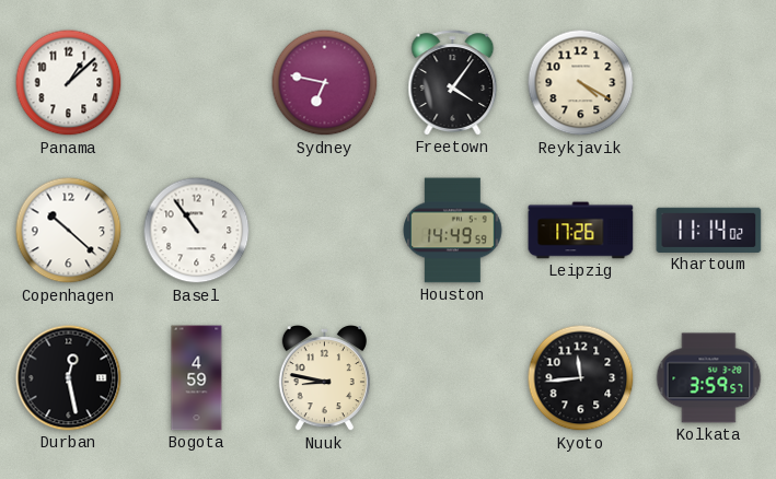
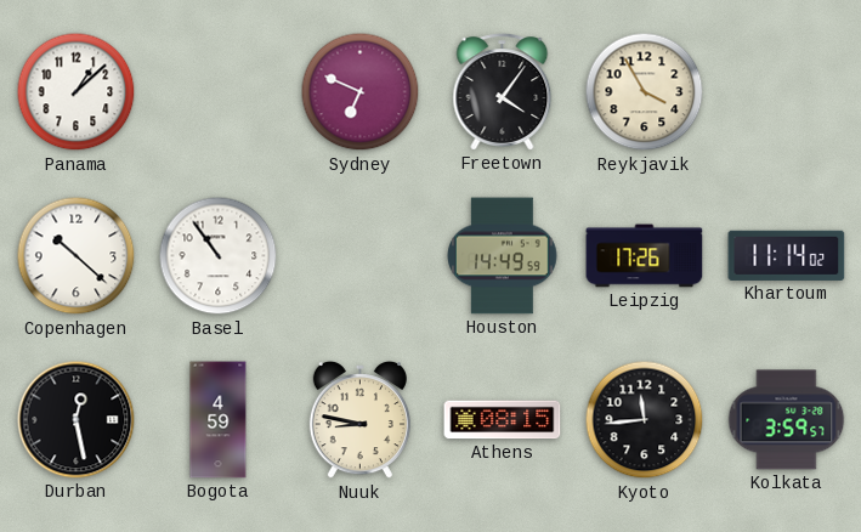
Sydney: 6:47 -> 6:49 (361, 92)
Reykjavik: 4:20 -> 3:55 (645, 92)
Athens: none -> 08:15 (503, 420)
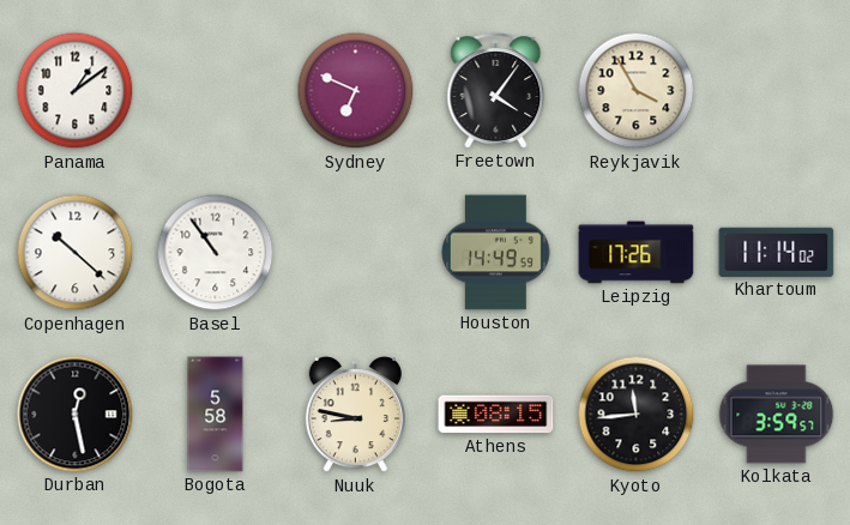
Panama: 1:08 -> 1:09 (76, 91)
Bogota: 4:59 -> 5:58 (216, 415)
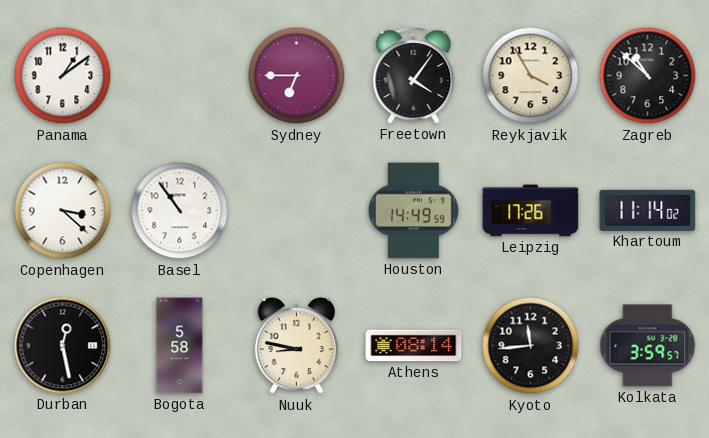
Sydney: 6:49 -> 6:45 (297, 76)
Zagreb: none -> 10:52 (648, 76)
Copenhagen: 10:22 -> 3:22 (63, 211)
Athens: 08:15 -> 08:14 (414, 346)
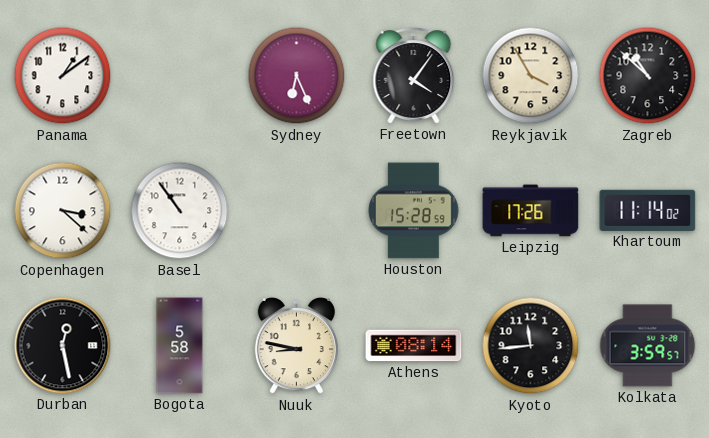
Sydney: 6:45 -> 6:26 (297, 76)
Houston: 14:49 -> 15:28 (414, 211)
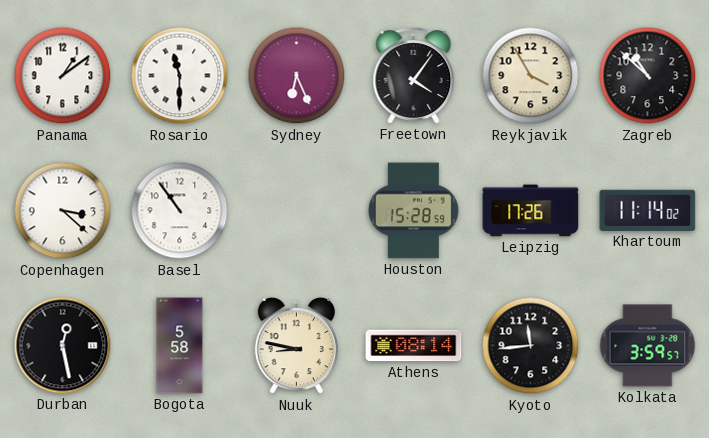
Rosario: none -> 11:30 (180, 76)
